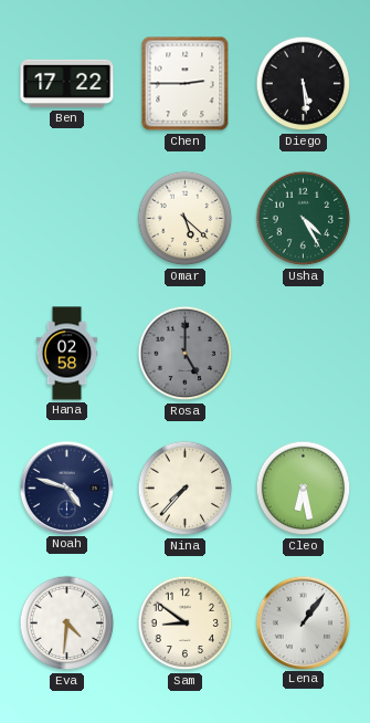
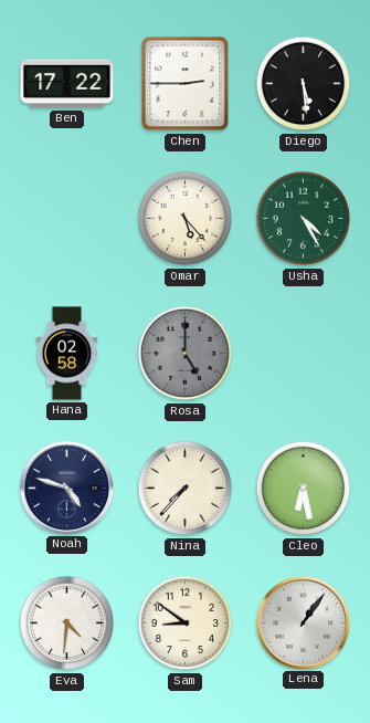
Omar: 5:22 -> 5:23 (186, 219)
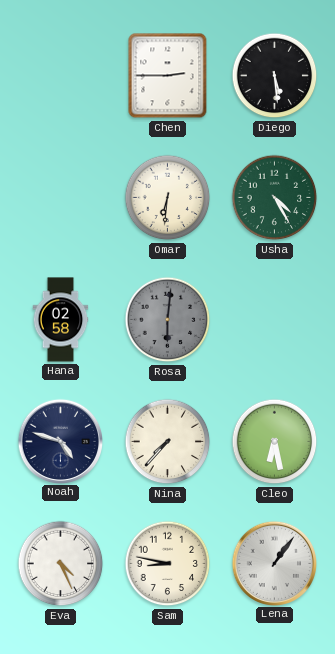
Ben: 17:22 -> none (67, 84)
Omar: 5:23 -> 6:31 (168, 198)
Rosa: 5:00 -> 6:01 (168, 320)
Eva: 4:31 -> 4:26 (61, 564)
Sam: 8:51 -> 8:47 (168, 564)
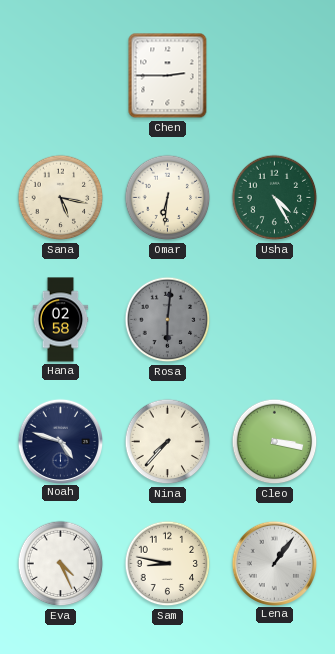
Diego: 5:29 -> none (275, 76)
Sana: none -> 5:17 (61, 198)
Cleo: 6:28 -> 3:17 (275, 442)
